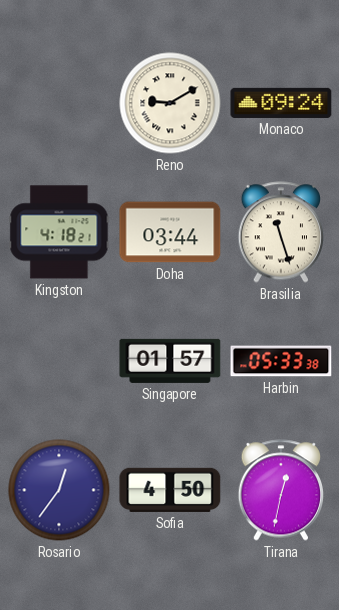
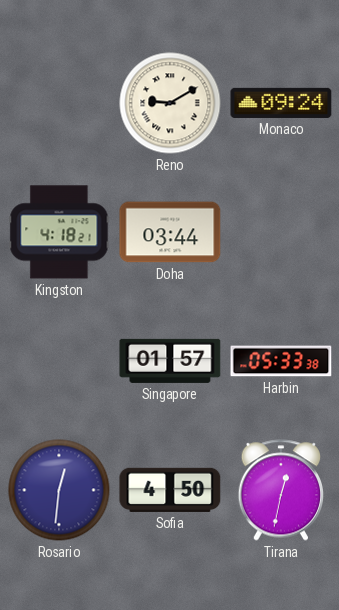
Brasilia: 11:27 -> none (280, 232)
Rosario: 12:36 -> 12:31 (59, 490)
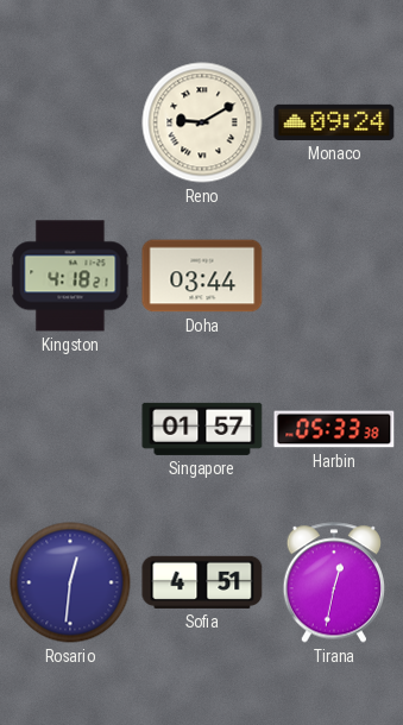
Sofia: 4:50 -> 4:51 (202, 582)
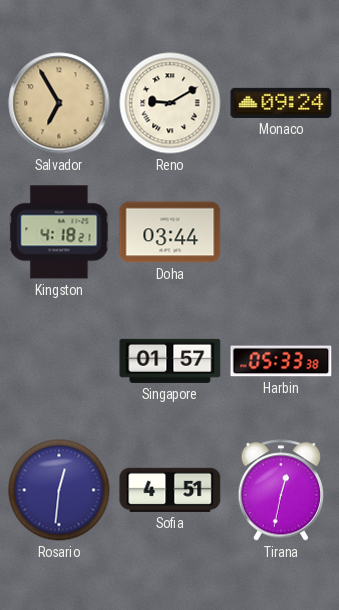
Salvador: none -> 6:55 (59, 103)
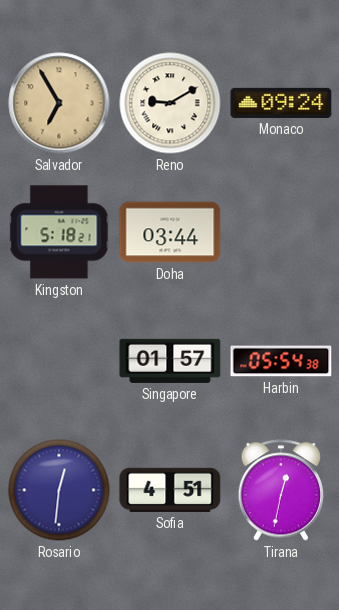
Kingston: 4:18 -> 5:18 (59, 232)
Harbin: 05:33 -> 05:54 (281, 361)
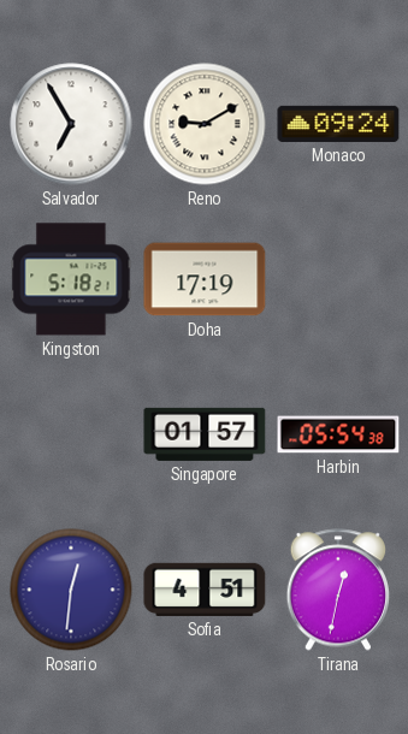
Salvador dial: champagne -> white (71, 124)
Doha: 03:44 -> 17:19 (205, 279)
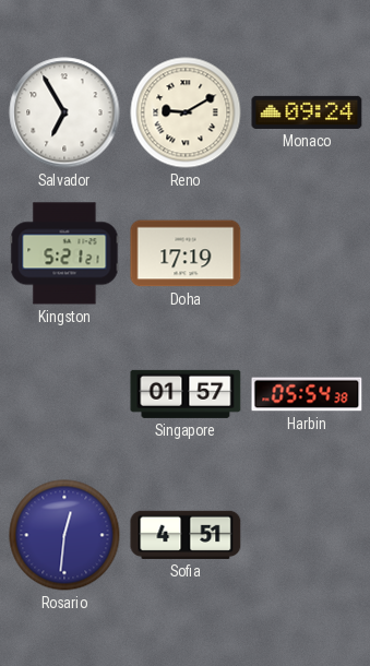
Kingston: 5:18 -> 5:21 (64, 253)
Tirana: 12:32 -> none (337, 590)
